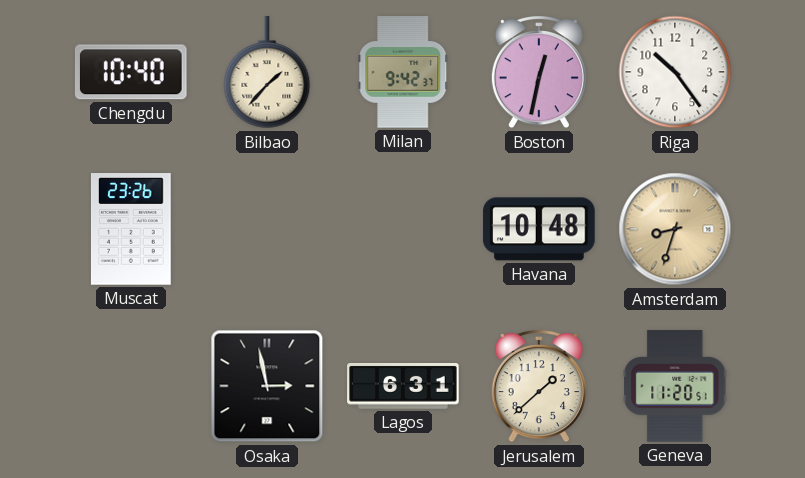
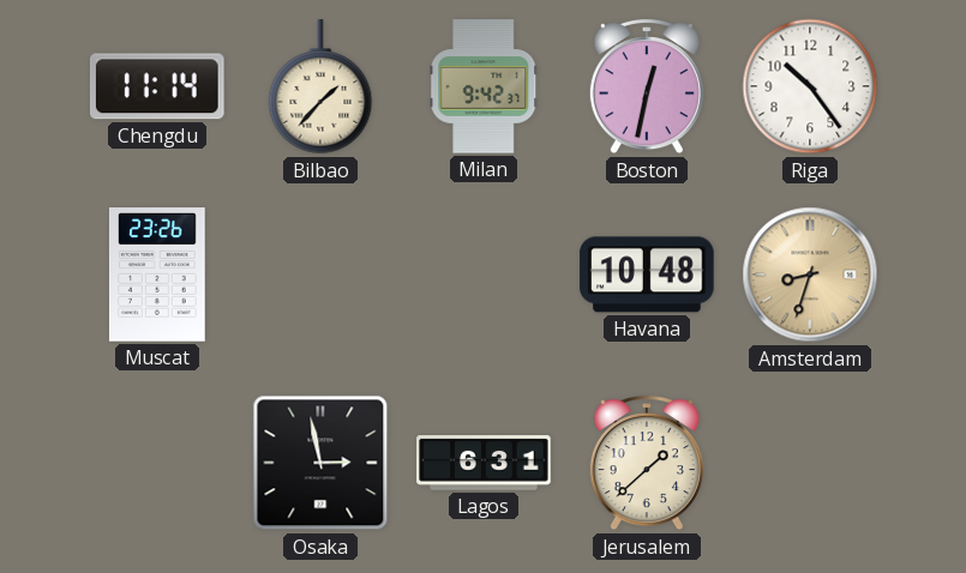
Chengdu: 10:40 -> 11:14 (157, 86)
Geneva: 11:20 -> none (675, 386)
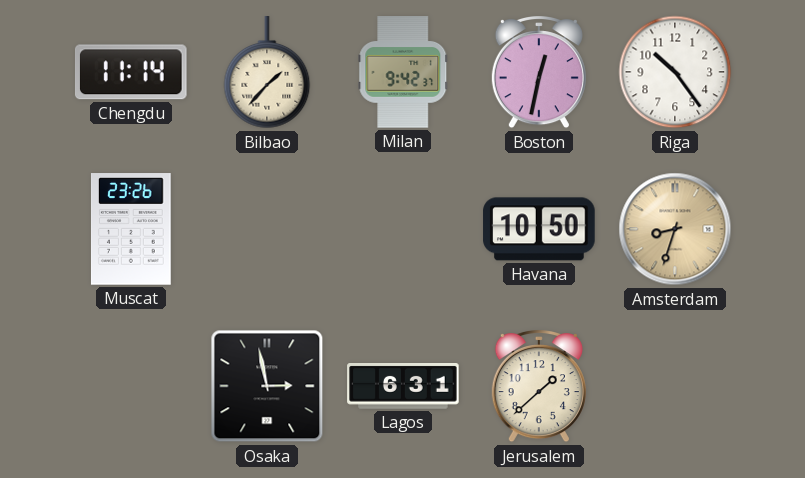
Havana: 10:48 -> 10:50 (539, 229)
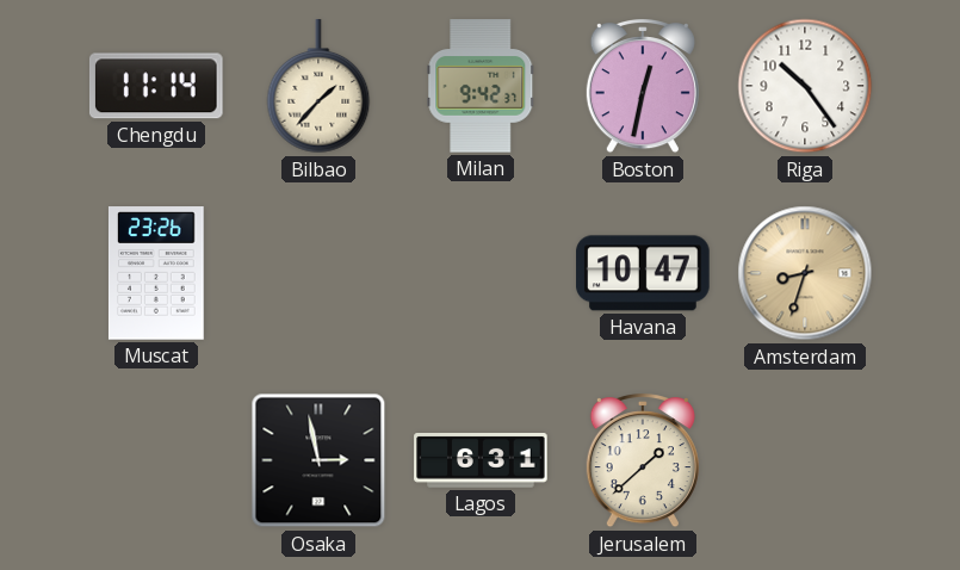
Havana: 10:50 -> 10:47 (643, 273)
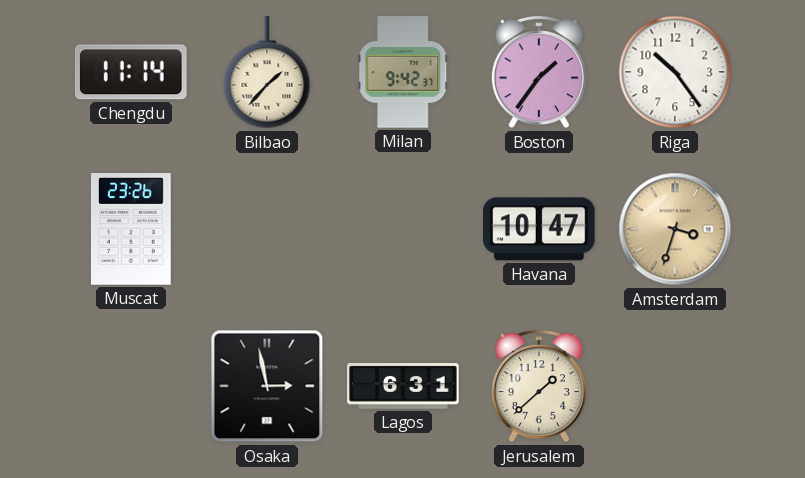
Boston: 12:32 -> 1:36 (539, 73)
Amsterdam: 8:33 -> 3:33 (675, 229)
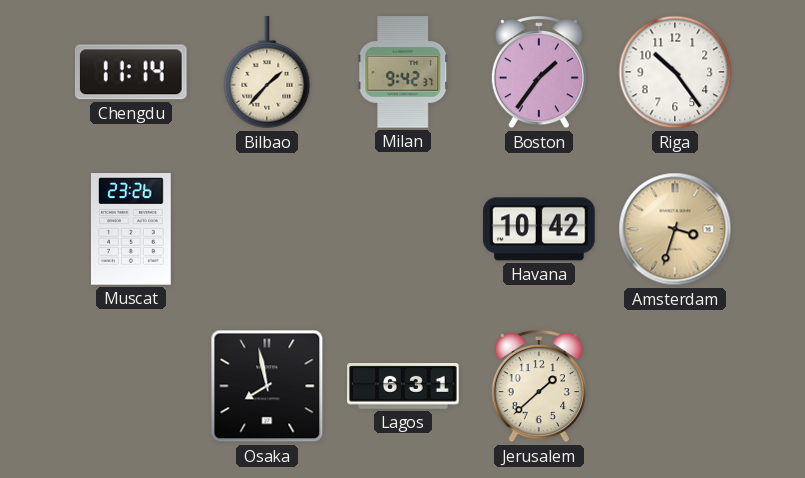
Havana: 10:47 -> 10:42 (539, 229)
Osaka: 2:58 -> 7:58 (267, 386)
